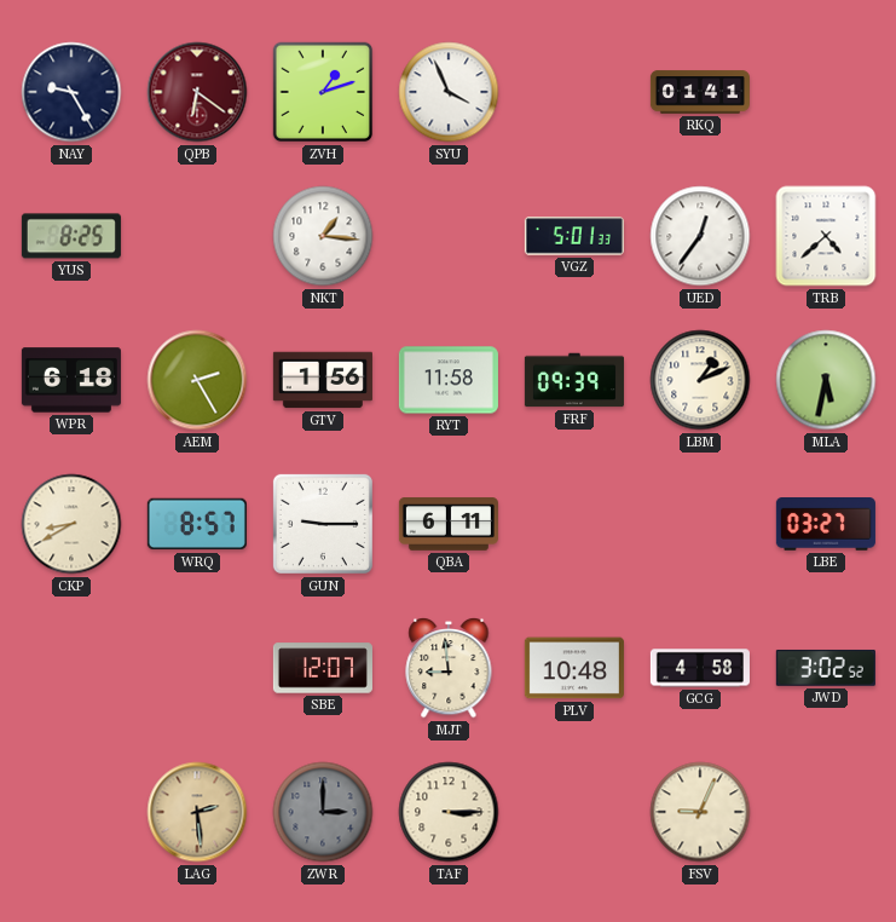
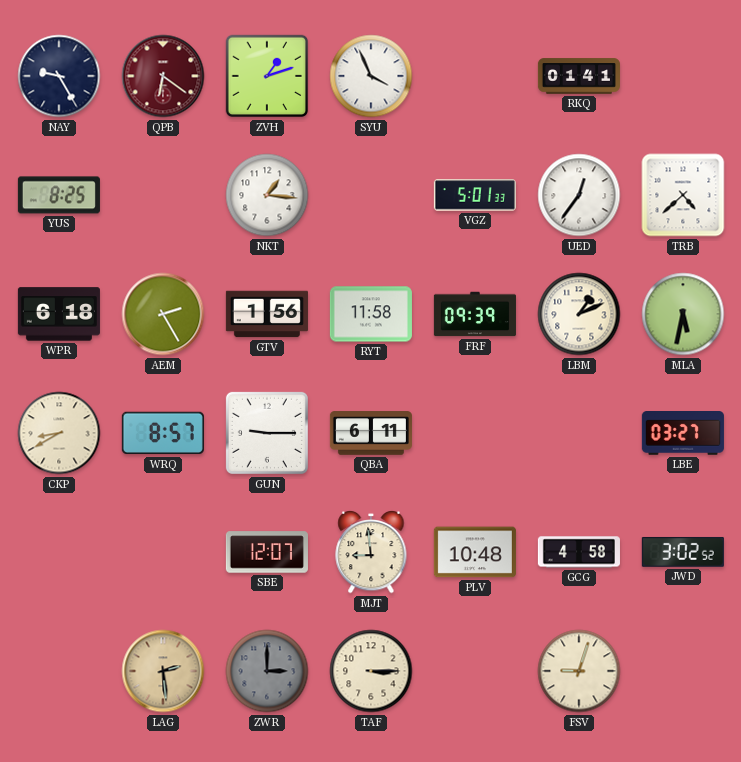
FSV: 9:04 -> 9:03 (579, 671)
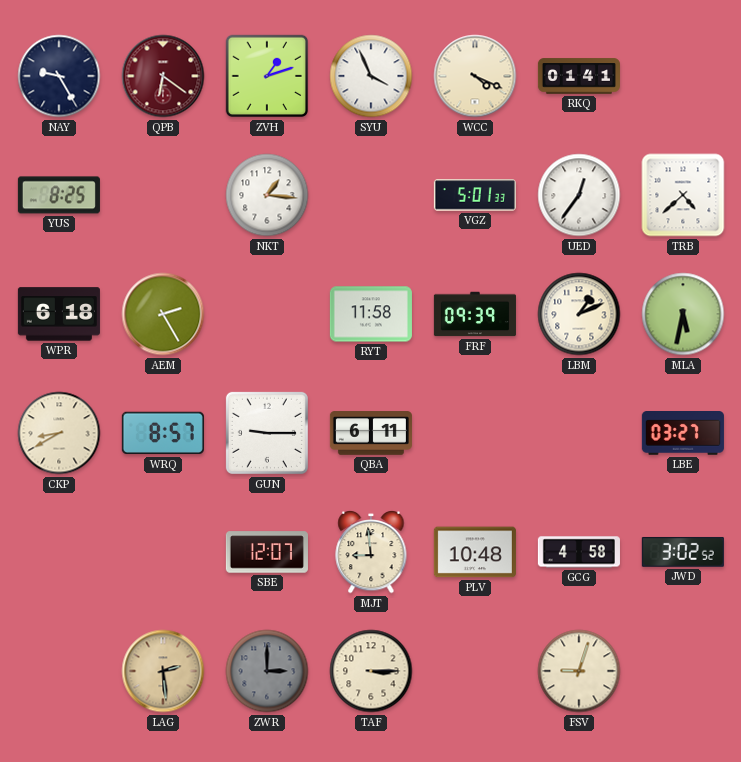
WCC: none -> 4:19 (475, 76)
GTV: 1:56 -> none (267, 314)
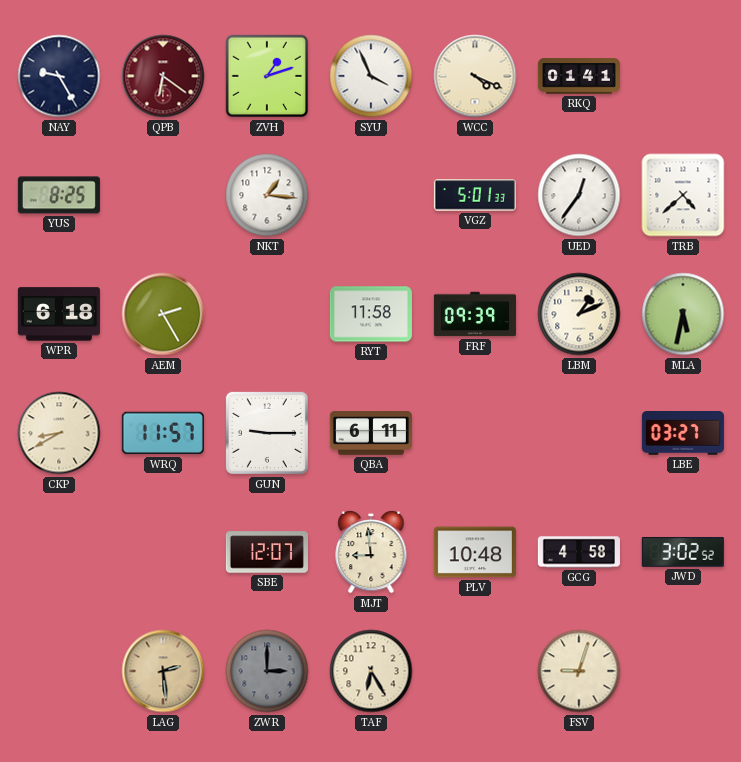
WRQ: 8:57 -> 11:57 (163, 433)
TAF: 3:15 -> 6:25 (371, 671)
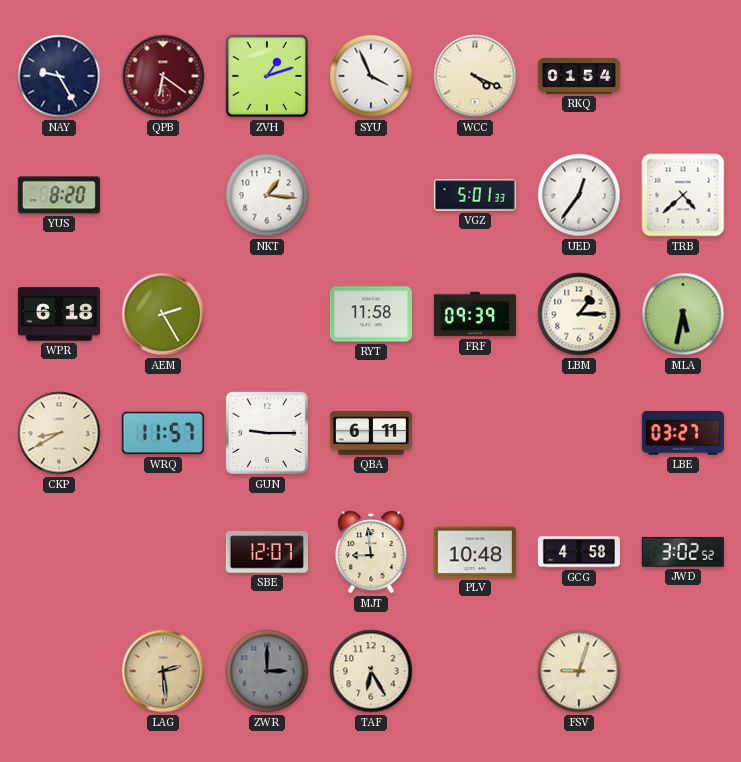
RKQ: 01:41 -> 01:54 (579, 76)
YUS: 8:25 -> 8:20 (59, 195)
LBM: 1:11 -> 1:15 (579, 314)
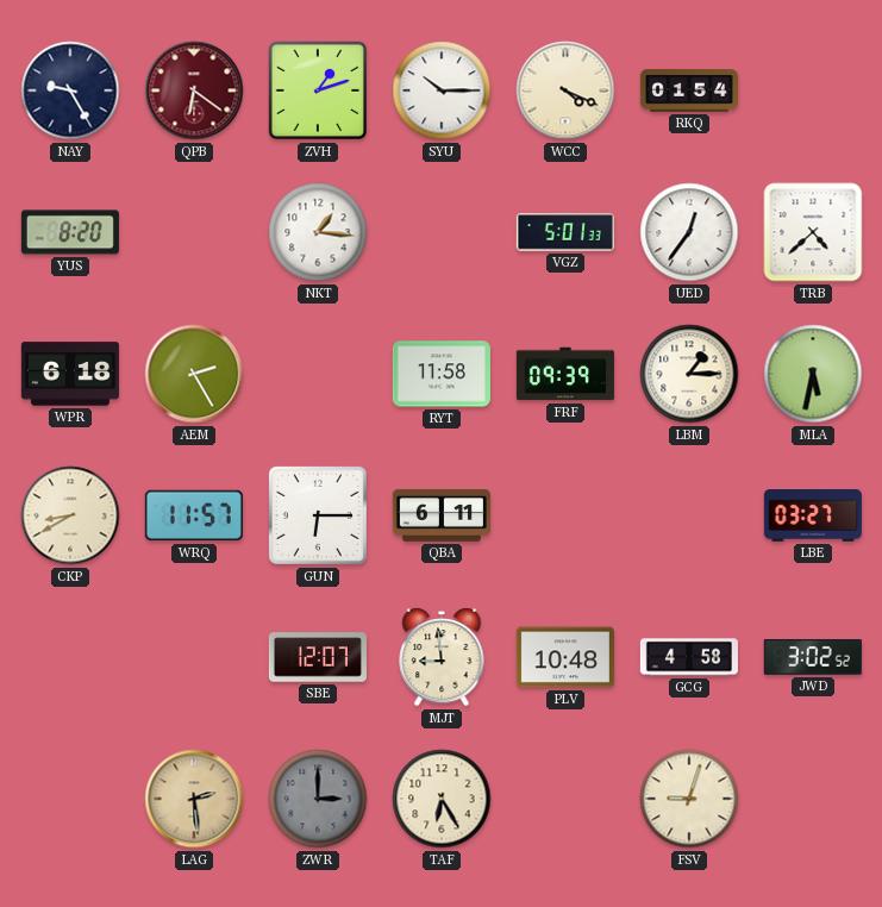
SYU: 3:56 -> 10:15 (442, 90)
GUN: 9:15 -> 6:15 (318, 515)
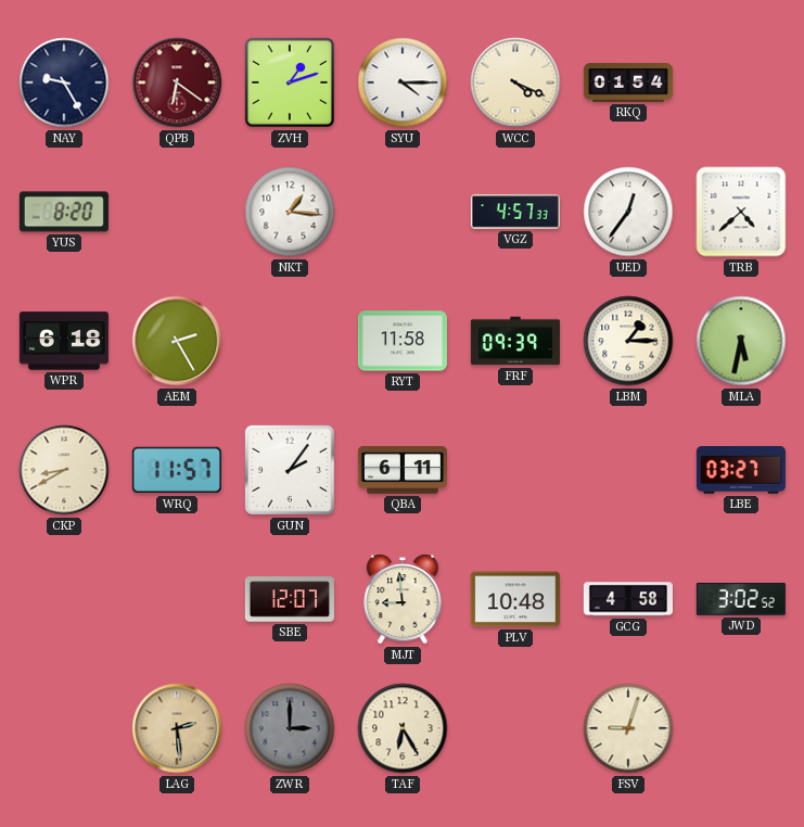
SYU: 10:15 -> 4:15 (403, 82)
VGZ: 5:01 -> 4:57 (515, 212)
GUN: 6:15 -> 2:06 (290, 470)
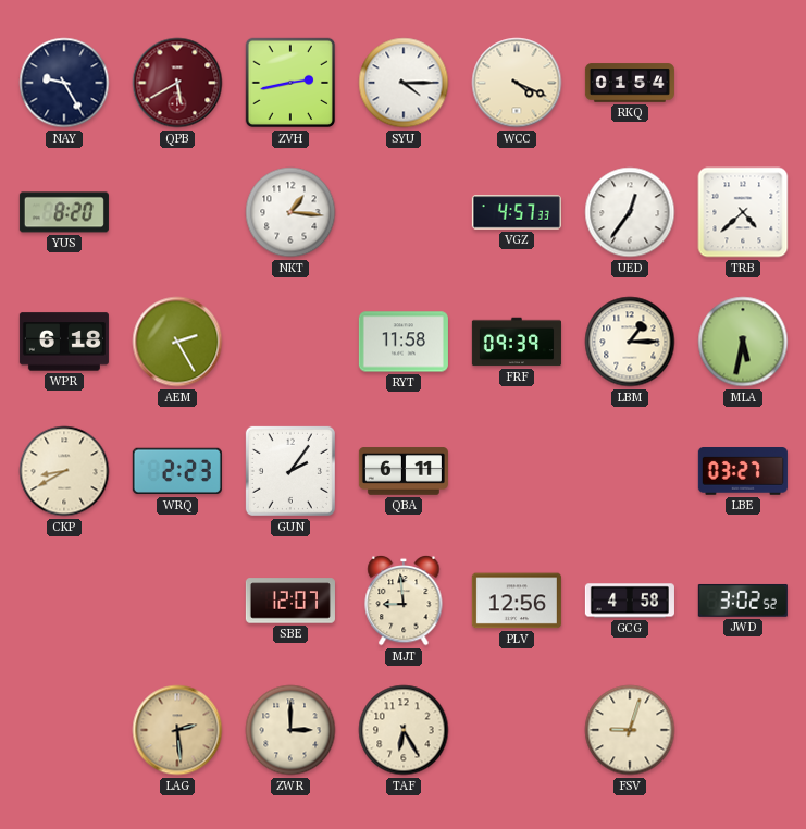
QPB: 6:21 -> 5:40 (177, 83)
ZVH: 1:12 -> 2:43 (290, 83)
WRQ: 11:57 -> 2:23 (177, 471)
PLV: 10:48 -> 12:56 (517, 601)
ZWR dial: grey -> cream (290, 730)
